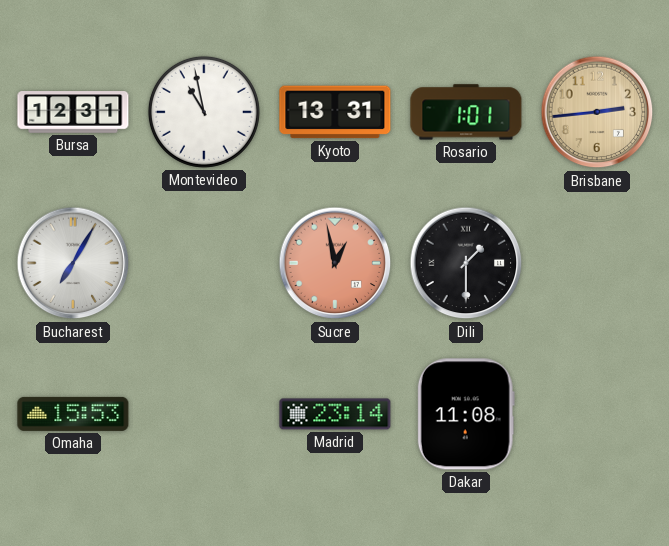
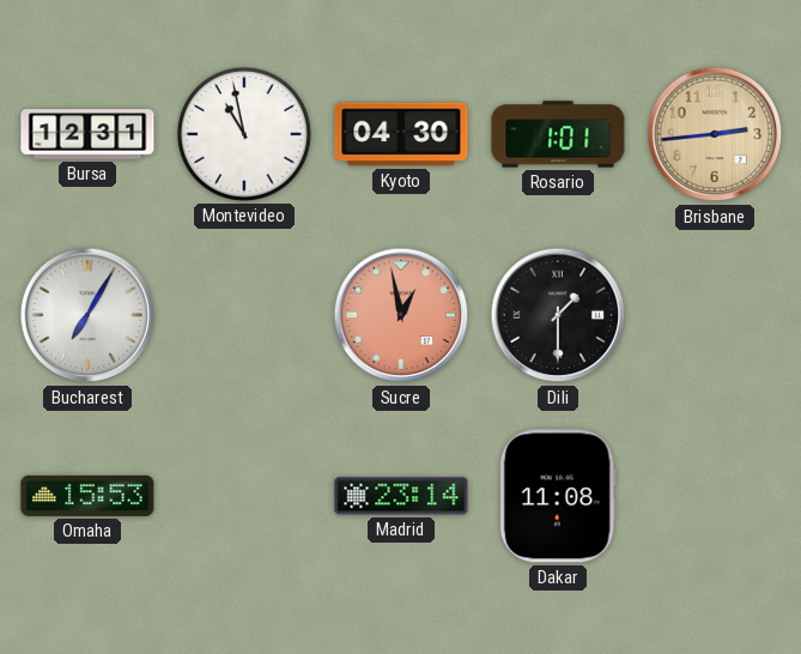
Kyoto: 13:31 -> 04:30 (401, 134)
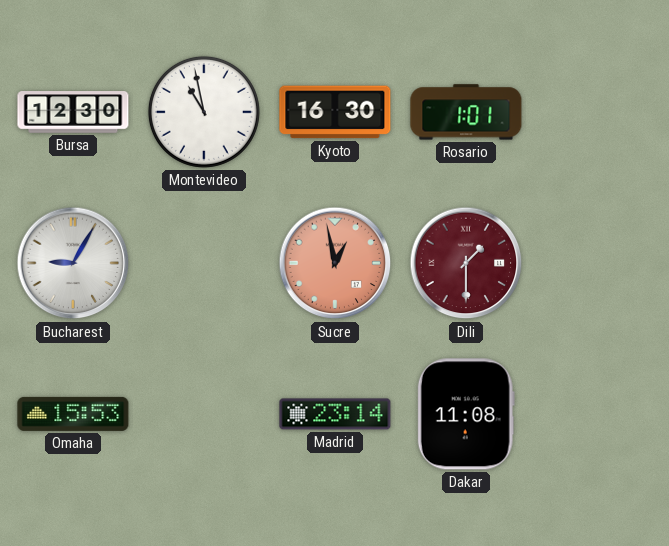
Bursa: 12:31 -> 12:30 (73, 112)
Kyoto: 04:30 -> 16:30 (335, 112)
Brisbane: 2:44 -> none (715, 134)
Bucharest: 7:05 -> 9:05 (73, 263)
Dili dial: black -> burgundy (466, 263)
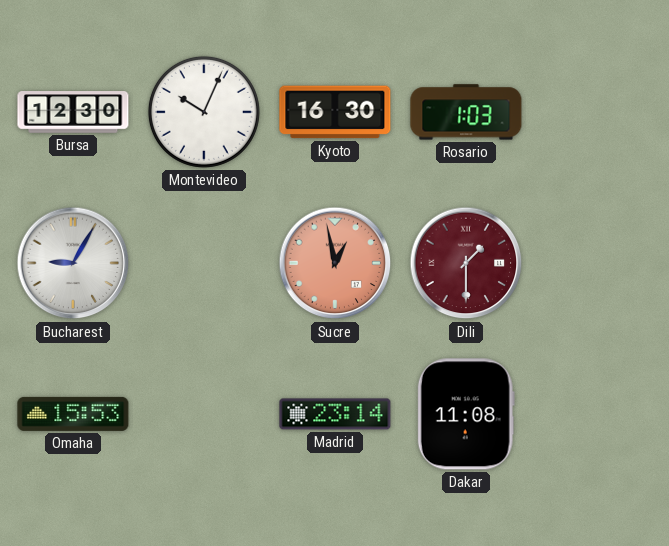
Montevideo: 10:58 -> 10:04 (204, 112)
Rosario: 1:01 -> 1:03 (466, 112)
